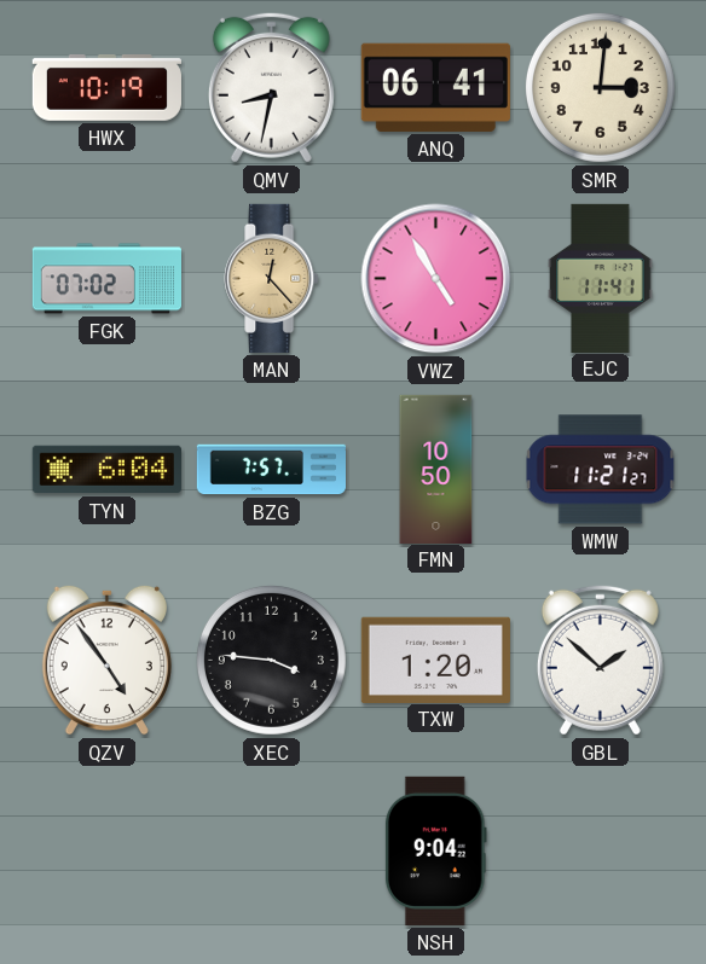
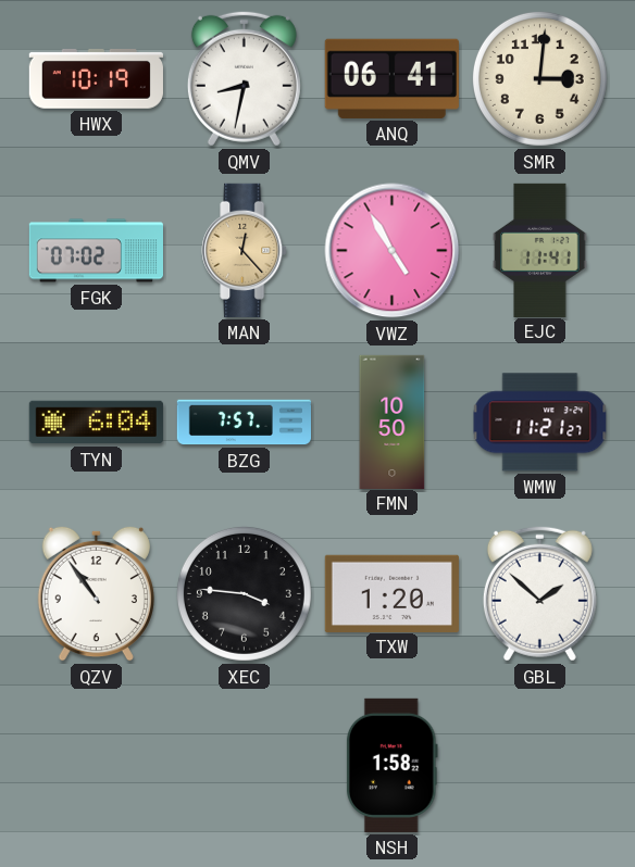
QZV: 4:54 -> 10:54 (96, 593)
NSH: 9:04 -> 1:58 (391, 765)
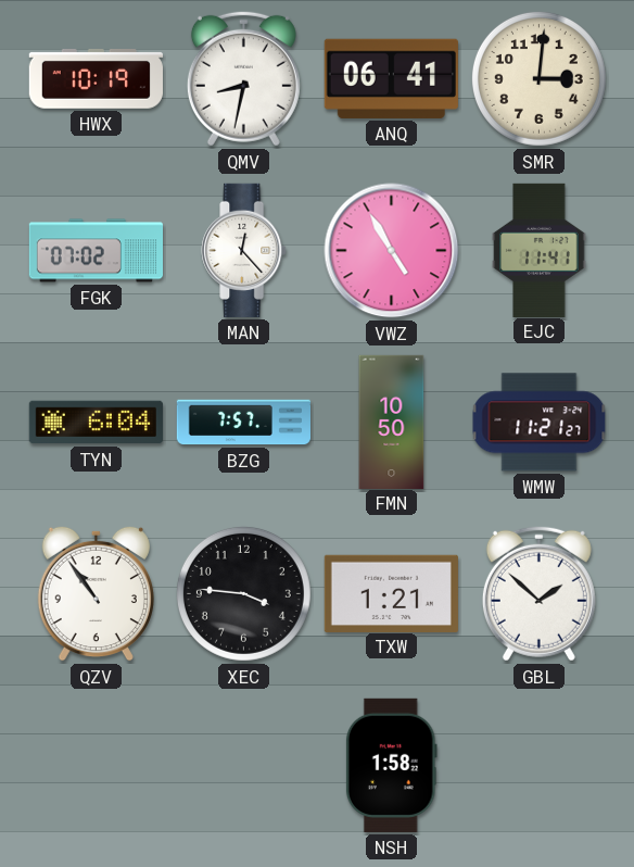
MAN dial: champagne -> white (244, 250)
TXW: 1:20 -> 1:21 (391, 593)
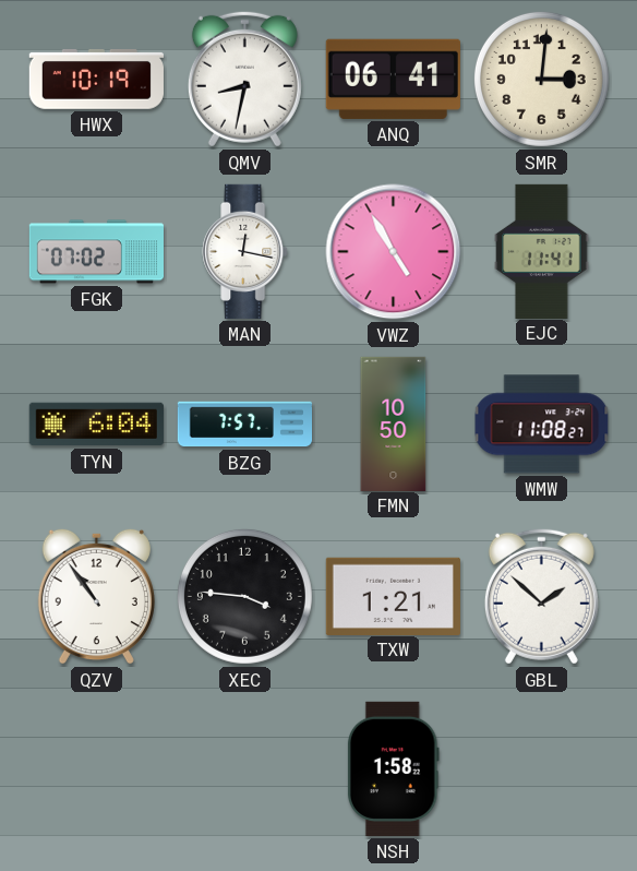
MAN: 12:23 -> 12:17 (245, 251)
WMW: 11:21 -> 11:08 (542, 425)
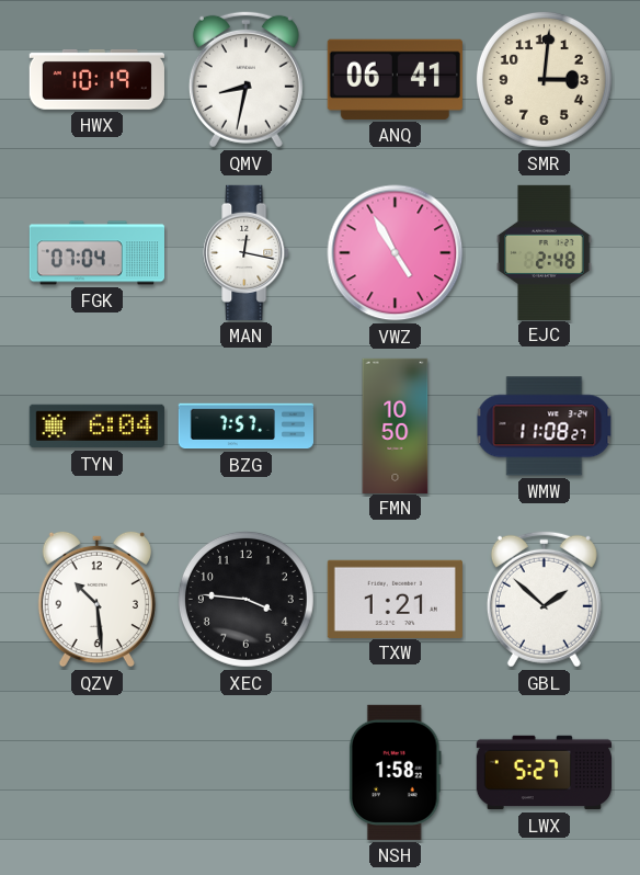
FGK: 07:02 -> 07:04 (96, 253)
EJC: 11:41 -> 2:48 (545, 252)
QZV: 10:54 -> 10:29 (96, 599)
LWX: none -> 5:27 (544, 773)
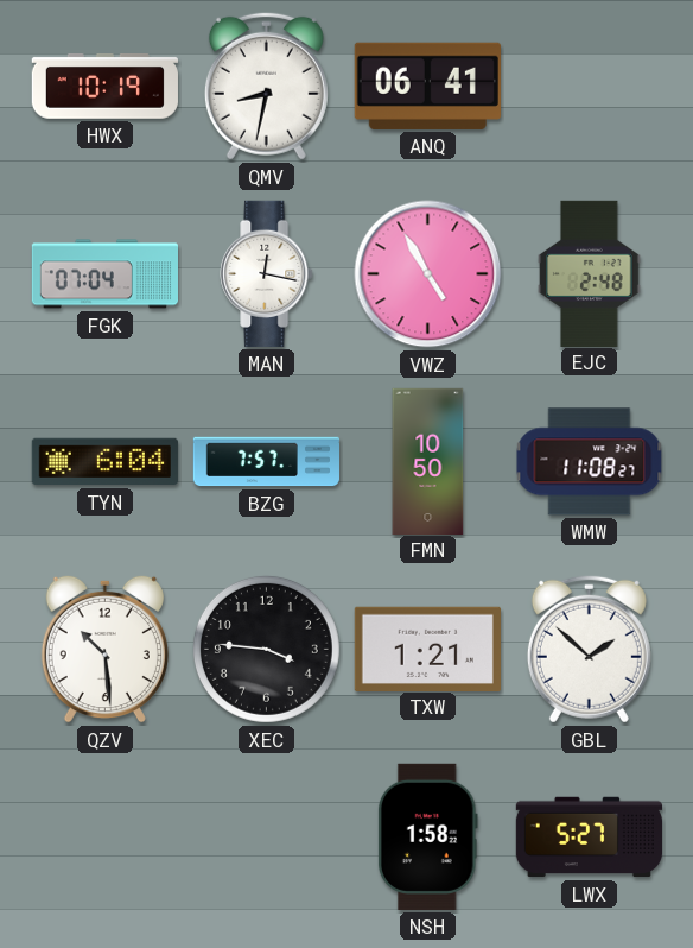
SMR: 3:01 -> none (544, 79)
